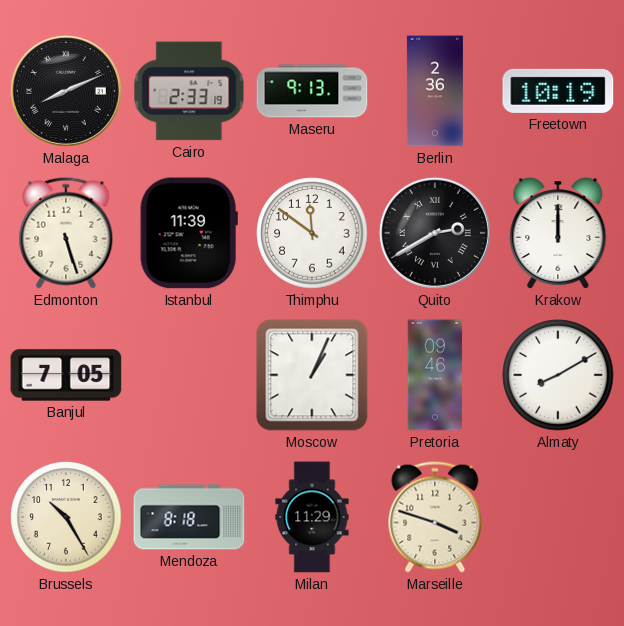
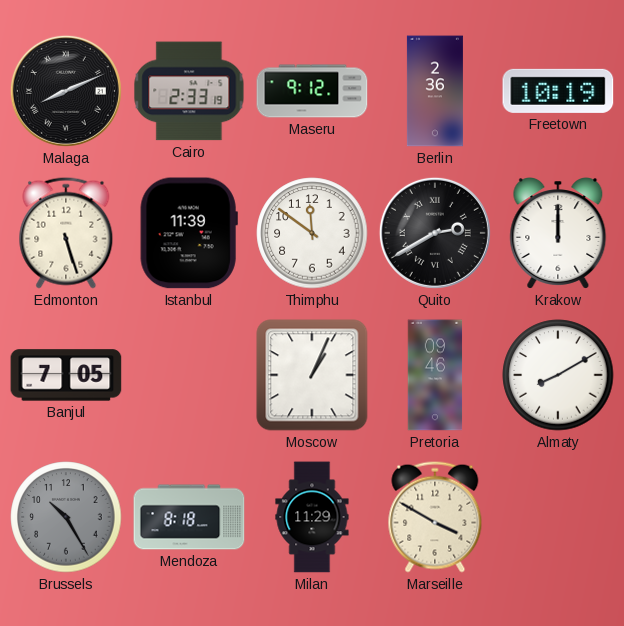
Maseru: 9:13 -> 9:12 (312, 91)
Brussels dial: cream -> grey (66, 517)
Marseille: 3:48 -> 3:50 (435, 517)
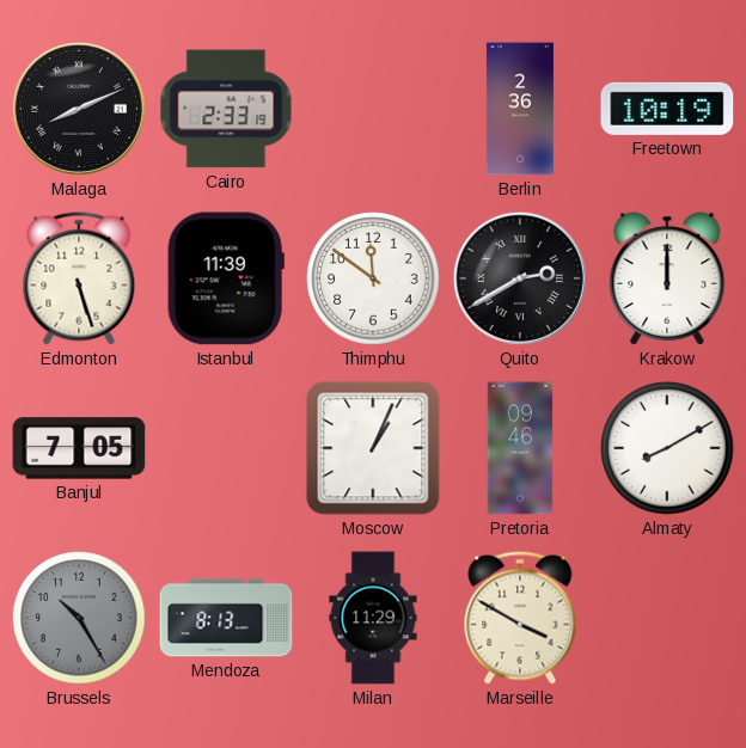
Maseru: 9:12 -> none (312, 91)
Mendoza: 8:18 -> 8:13 (226, 618)
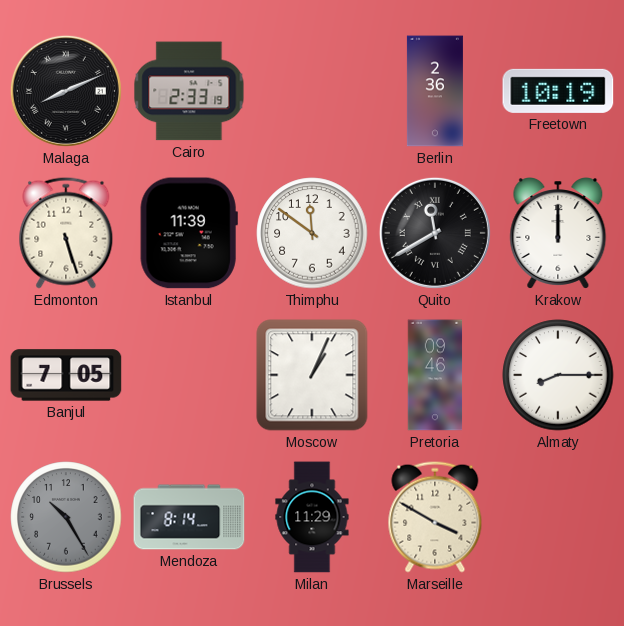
Quito: 2:40 -> 11:40 (435, 233)
Almaty: 8:10 -> 8:15 (558, 375)
Mendoza: 8:13 -> 8:14 (189, 517)
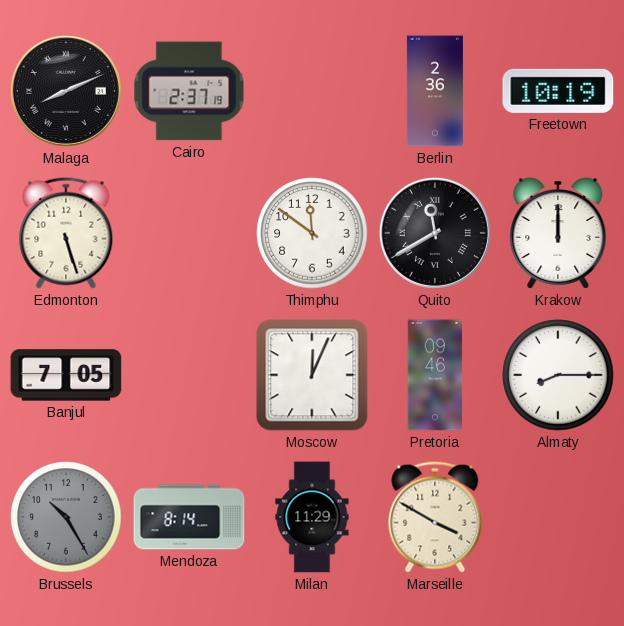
Cairo: 2:33 -> 2:37 (189, 91)
Istanbul: 11:39 -> none (189, 233)
Moscow: 1:04 -> 12:04 (312, 375)
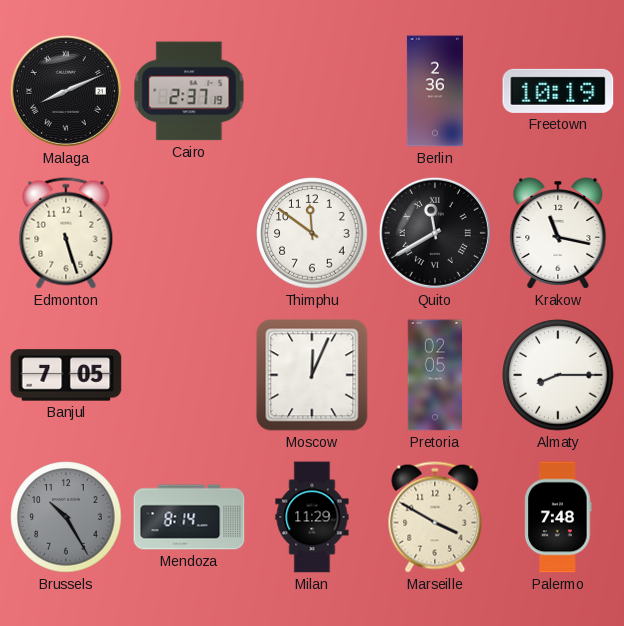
Krakow: 12:00 -> 11:17 (558, 234)
Pretoria: 09:46 -> 02:05 (435, 375)
Palermo: none -> 7:48 (558, 517)
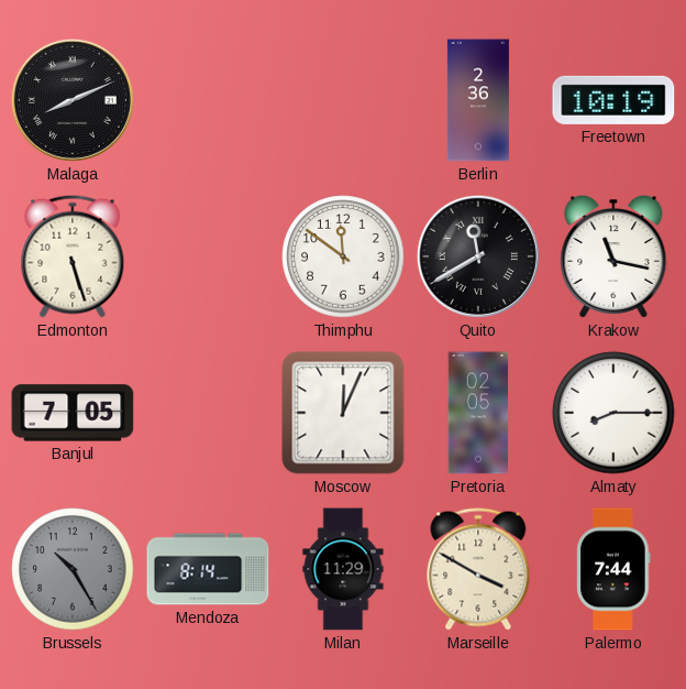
Cairo: 2:37 -> none (189, 91)
Palermo: 7:48 -> 7:44 (613, 569)
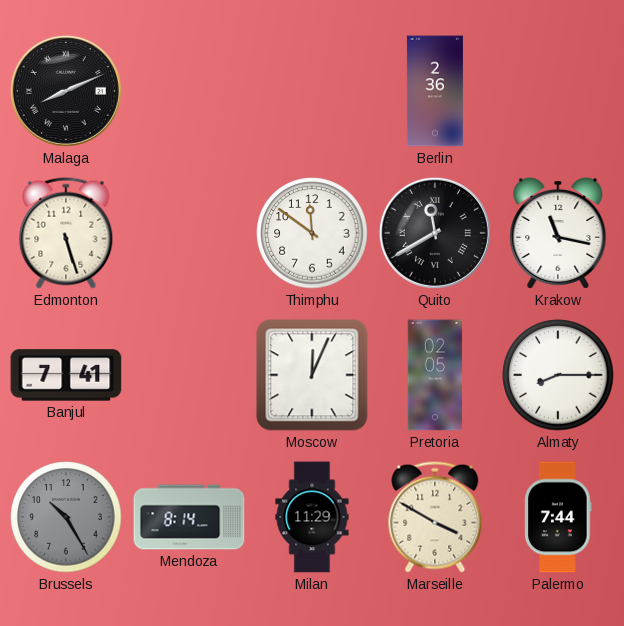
Freetown: 10:19 -> none (613, 100)
Banjul: 7:05 -> 7:41 (66, 375)
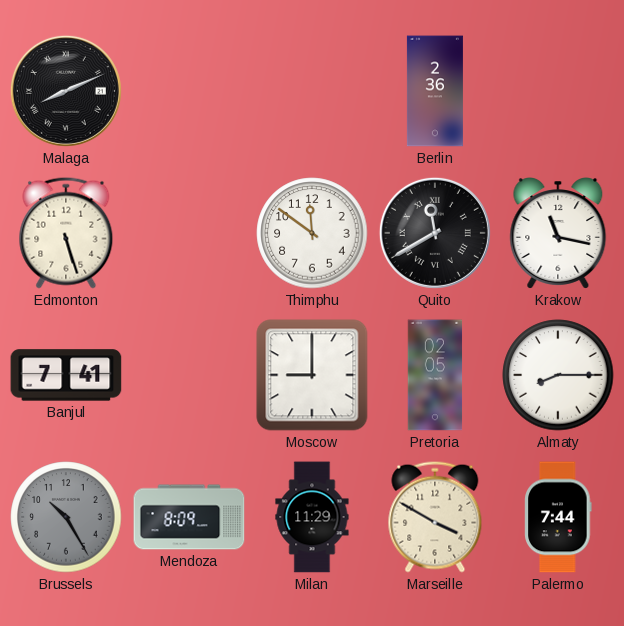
Moscow: 12:04 -> 9:00 (312, 375)
Mendoza: 8:14 -> 8:09 (189, 517)
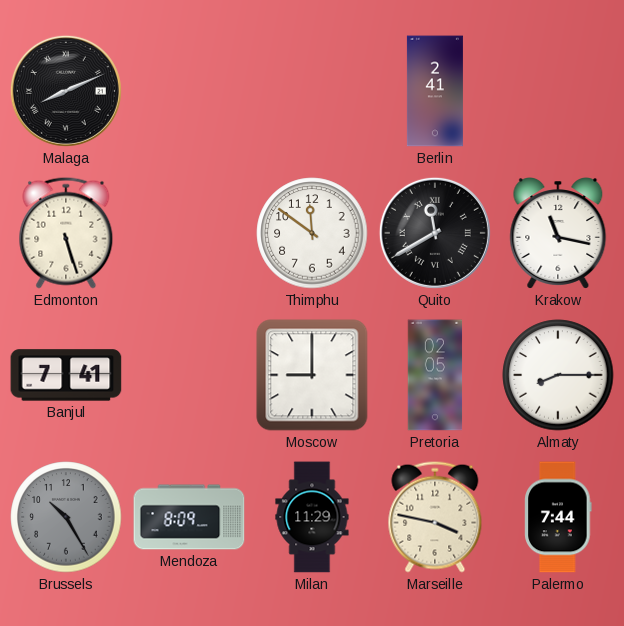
Berlin: 2:36 -> 2:41 (435, 91)
Marseille: 3:50 -> 3:47 (435, 517)
